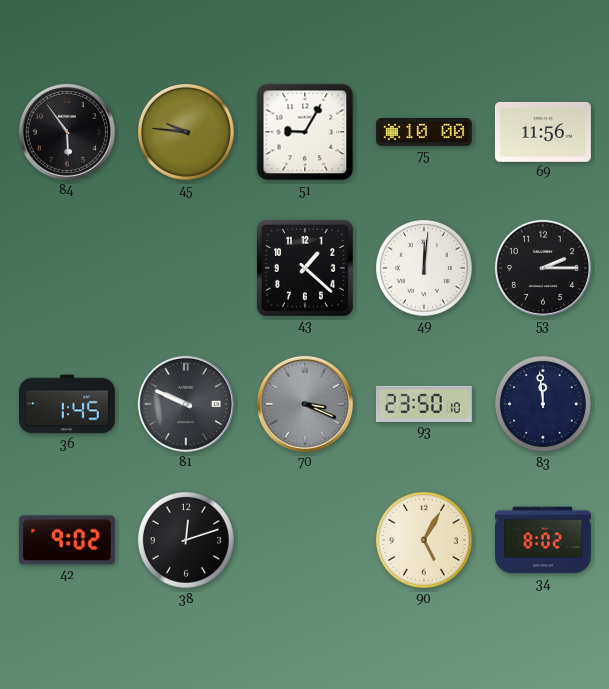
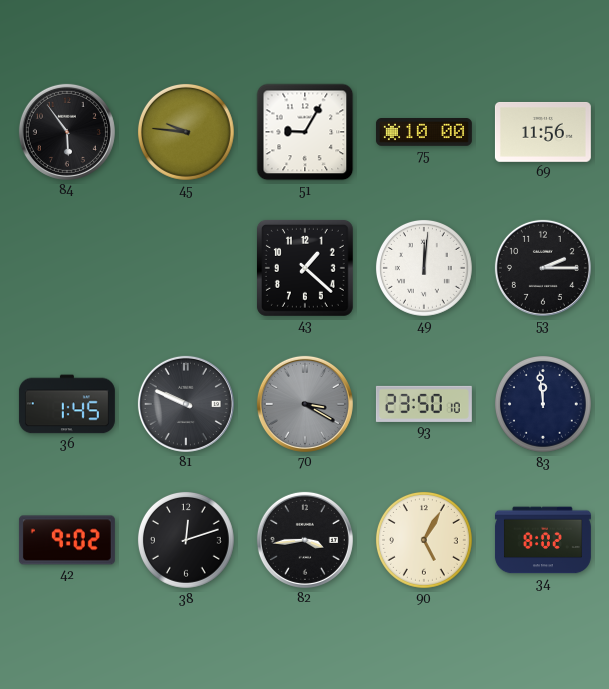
70: 3:19 -> 3:20 (305, 404)
82: none -> 3:44 (305, 540)
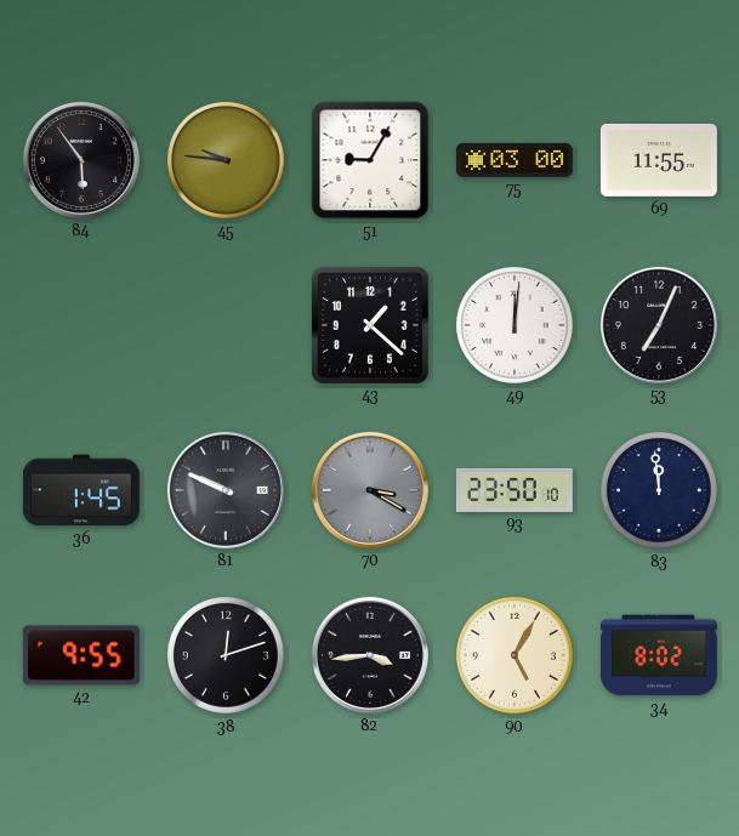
75: 10:00 -> 03:00 (515, 161)
69: 11:56 -> 11:55 (659, 160)
53: 2:15 -> 7:04 (659, 325)
42: 9:02 -> 9:55 (81, 655)
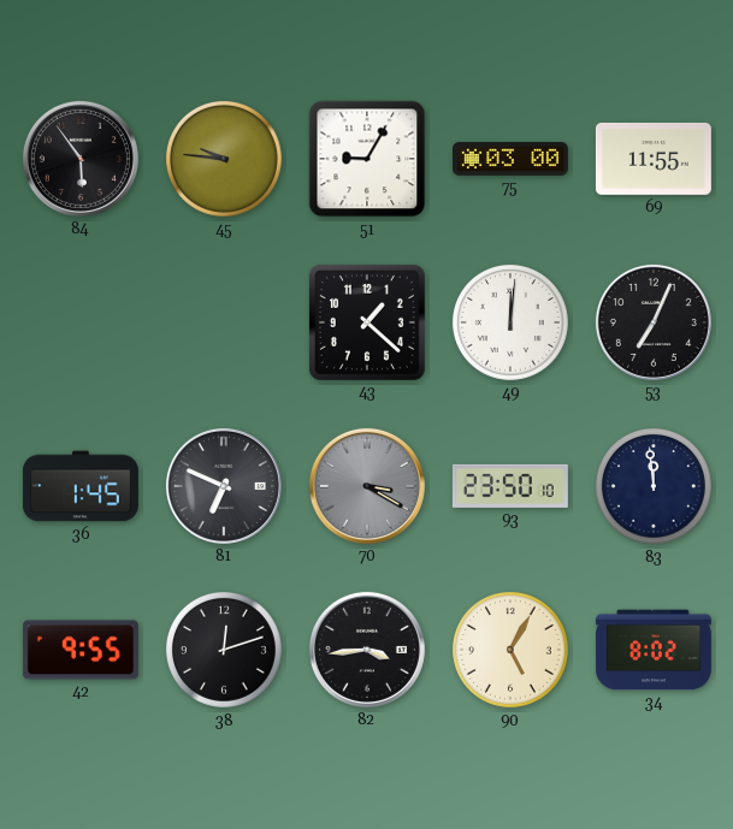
81: 9:49 -> 6:49 (224, 486)
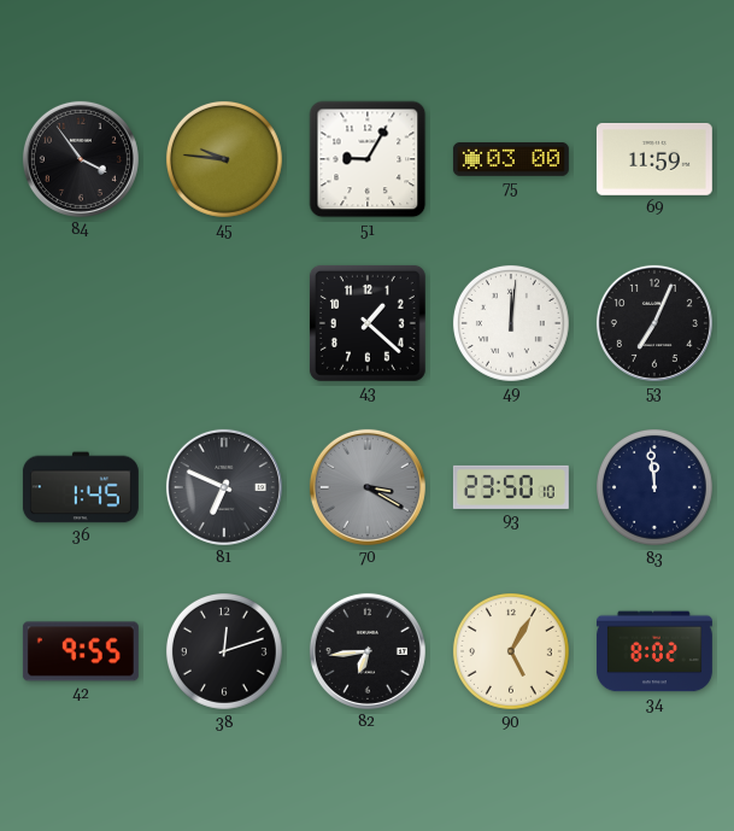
84: 5:54 -> 3:54 (81, 159)
69: 11:55 -> 11:59 (654, 159)
82: 3:44 -> 6:44 (368, 651)
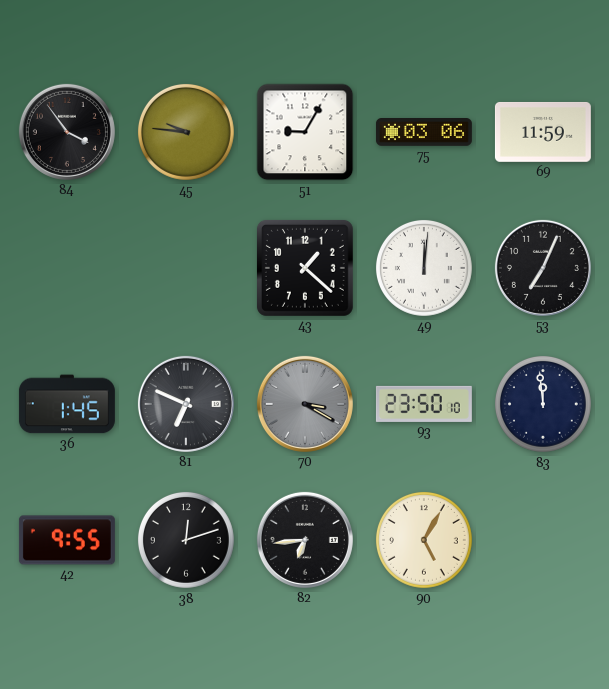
75: 03:00 -> 03:06 (424, 133)
34: 8:02 -> none (654, 651)
